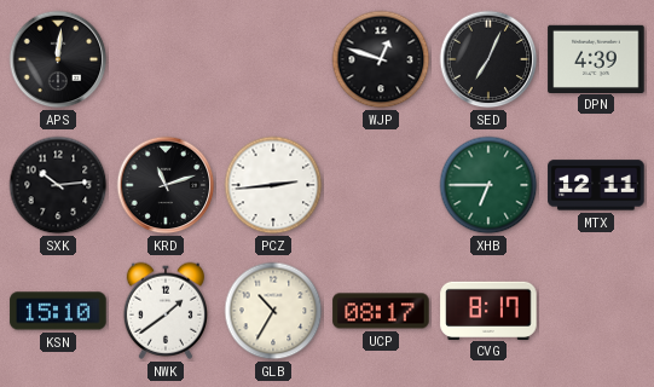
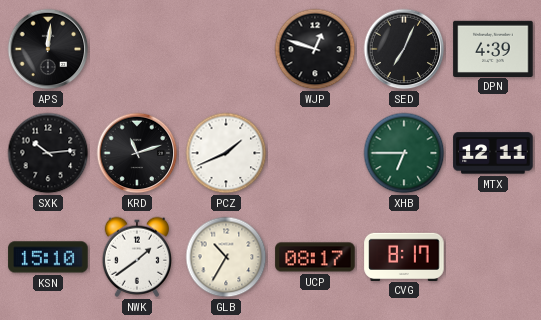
PCZ: 2:44 -> 1:41 (226, 153)
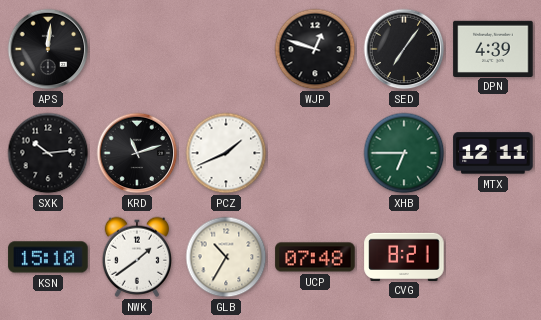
SED: 7:04 -> 7:06 (404, 49)
UCP: 08:17 -> 07:48 (315, 257)
CVG: 8:17 -> 8:21 (404, 256)
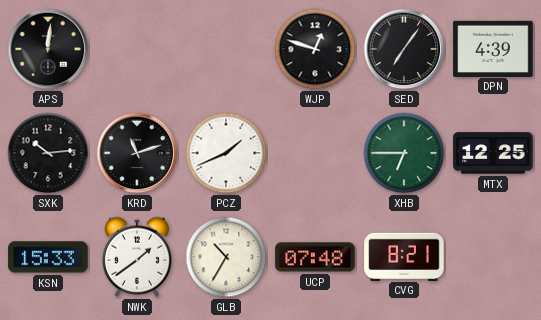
MTX: 12:11 -> 12:25 (493, 153)
KSN: 15:10 -> 15:33 (48, 257)
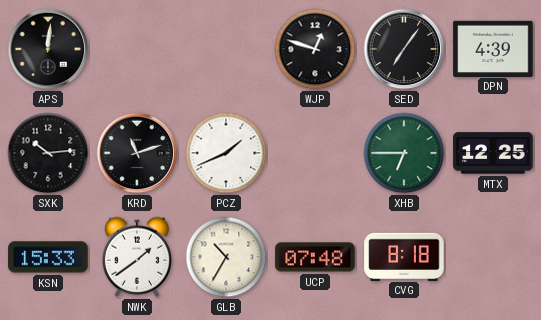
CVG: 8:21 -> 8:18 (404, 256)
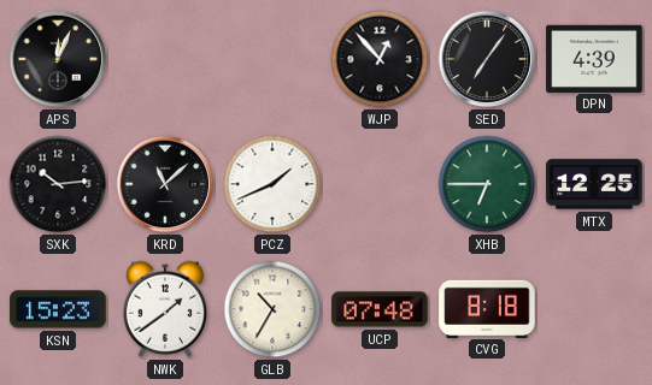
APS: 12:01 -> 12:04 (58, 59)
WJP: 12:48 -> 12:53 (380, 59)
KRD: 11:12 -> 11:08 (165, 184)
KSN: 15:33 -> 15:23 (58, 309)
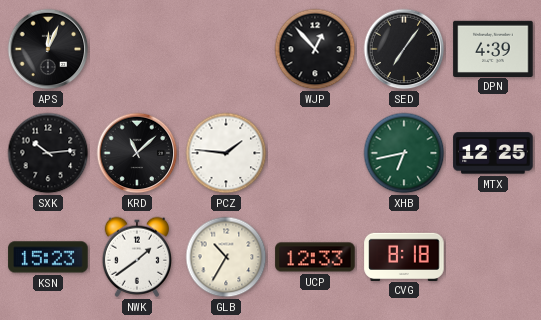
PCZ: 1:41 -> 1:46 (226, 153)
XHB: 6:45 -> 6:43 (404, 153)
UCP: 07:48 -> 12:33 (315, 257)
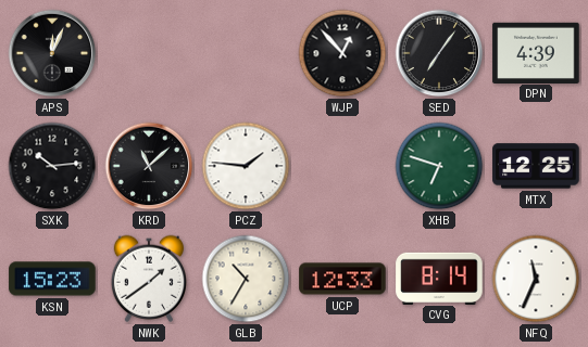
XHB: 6:43 -> 6:48 (439, 166)
CVG: 8:18 -> 8:14 (439, 278)
NFQ: none -> 11:34 (536, 279)
